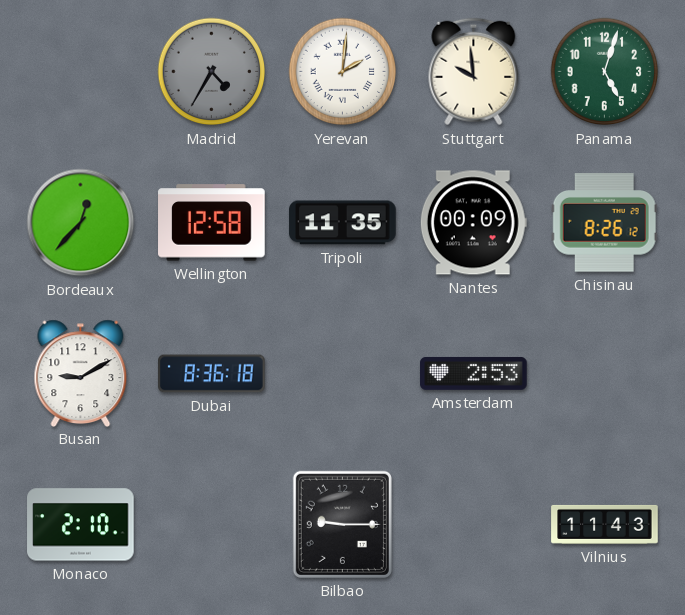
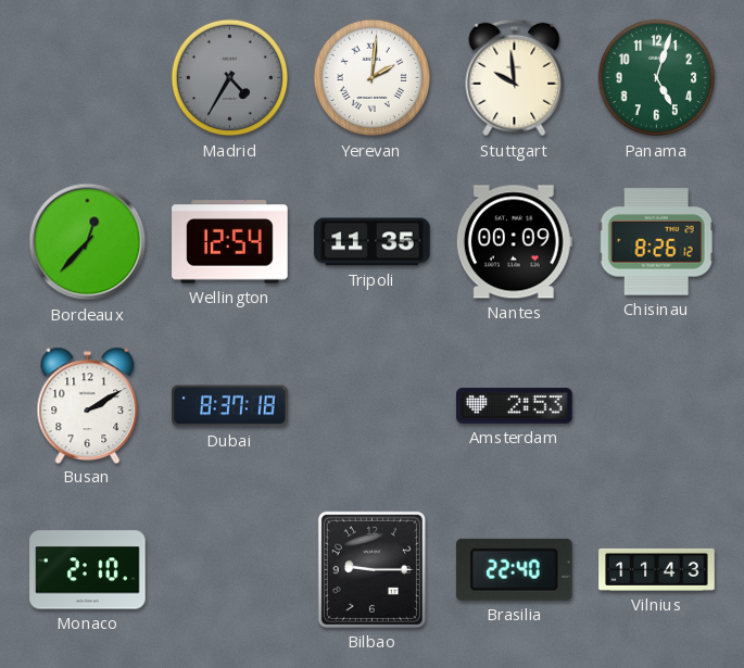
Wellington: 12:58 -> 12:54 (230, 242)
Busan: 9:10 -> 2:10 (88, 405)
Dubai: 8:36 -> 8:37 (230, 406)
Brasilia: none -> 22:40 (514, 569)
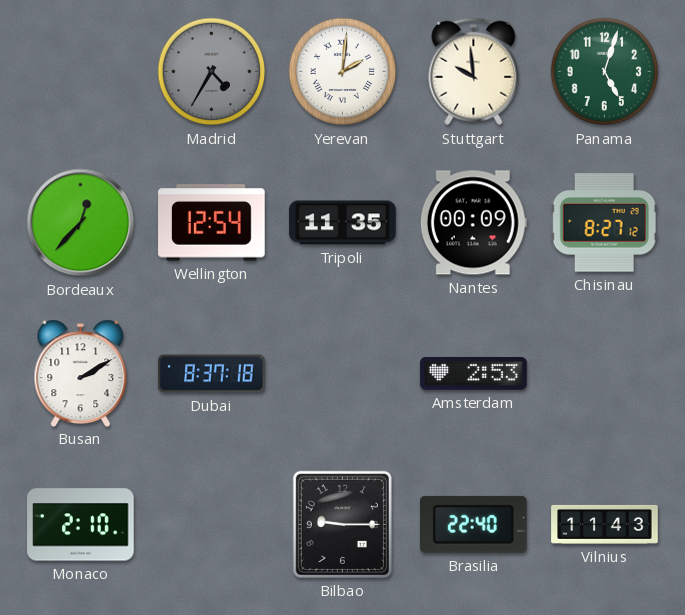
Chisinau: 8:26 -> 8:27 (604, 223)
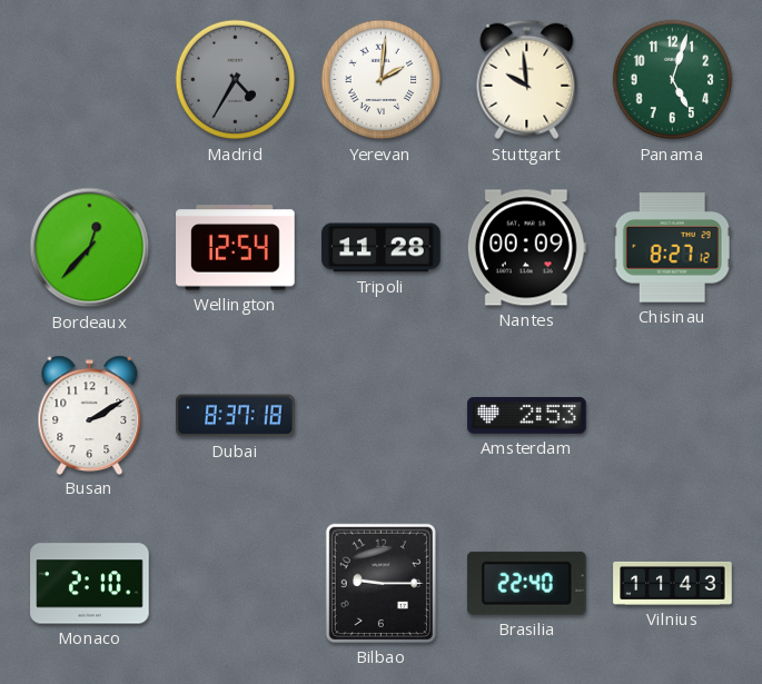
Tripoli: 11:35 -> 11:28 (382, 248)
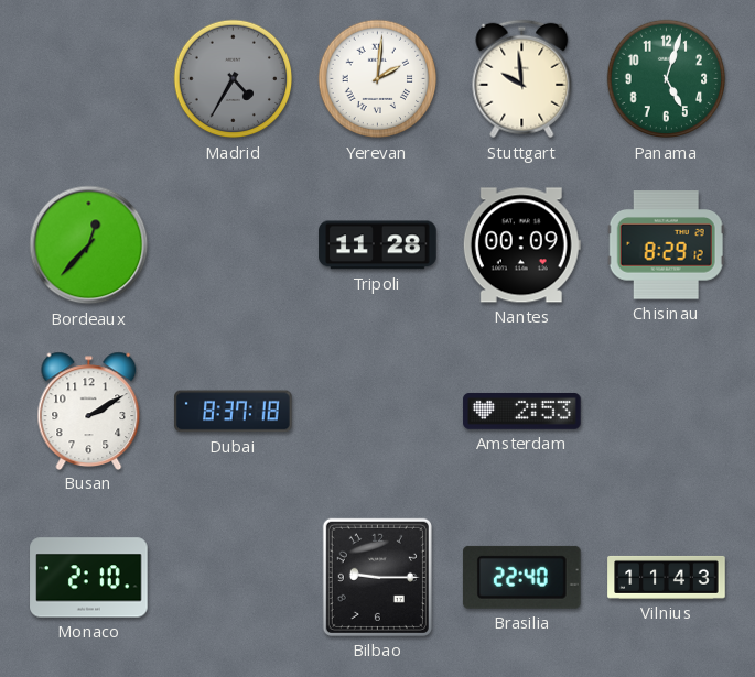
Wellington: 12:54 -> none (236, 248)
Chisinau: 8:27 -> 8:29 (666, 245)
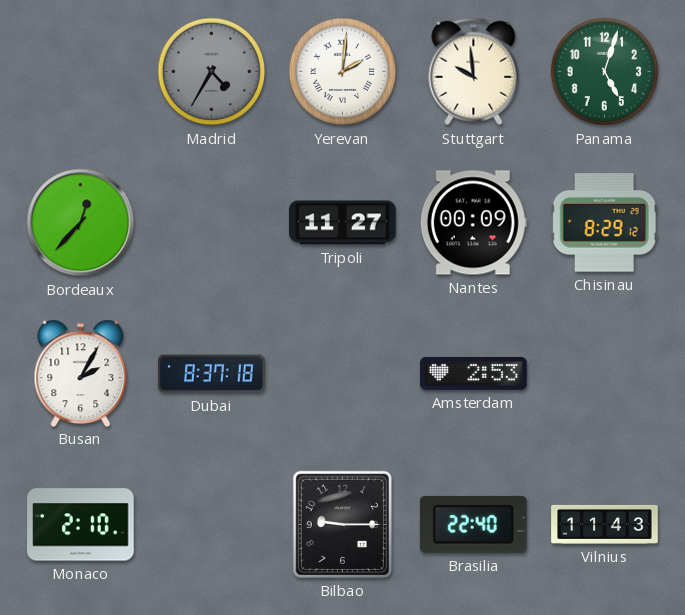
Tripoli: 11:28 -> 11:27 (343, 223)
Busan: 2:10 -> 2:05 (81, 373)
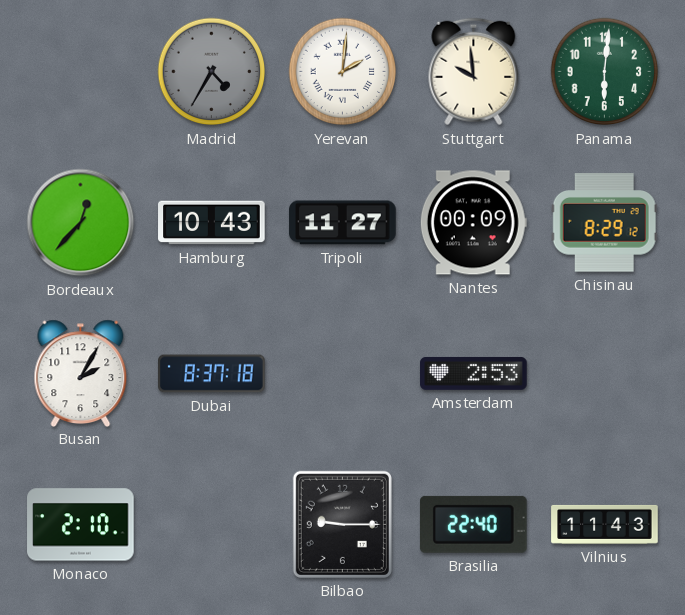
Panama: 5:03 -> 6:01 (605, 72)
Hamburg: none -> 10:43 (212, 223)
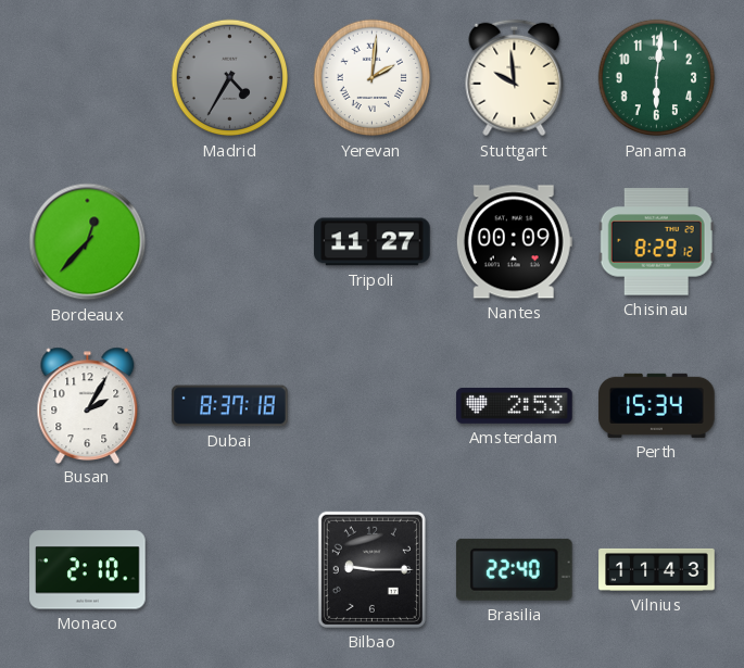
Hamburg: 10:43 -> none (212, 223)
Perth: none -> 15:34 (657, 405)
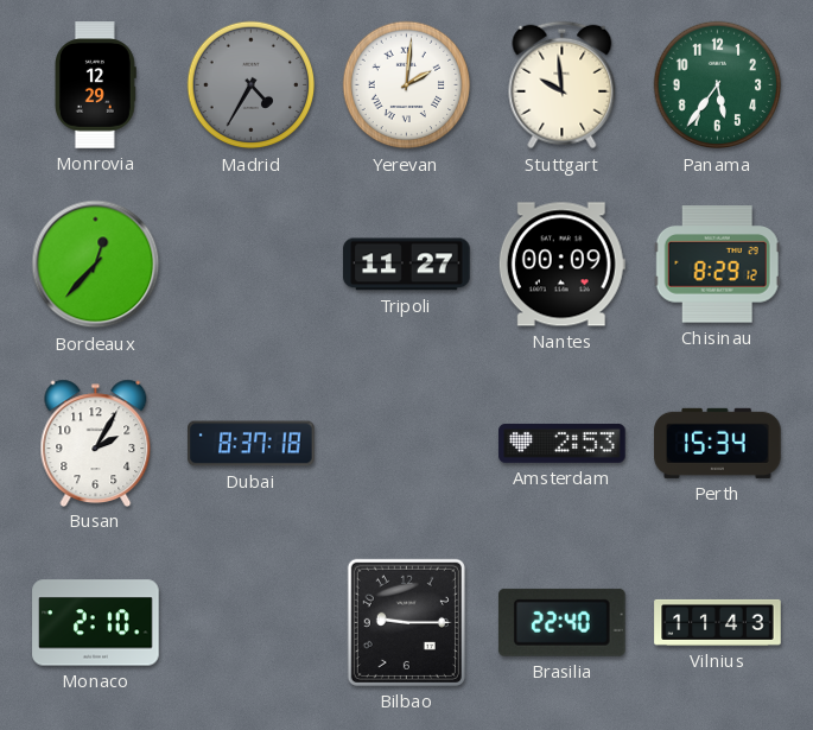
Monrovia: none -> 12:29 (95, 85)
Panama: 6:01 -> 5:36 (718, 85)
